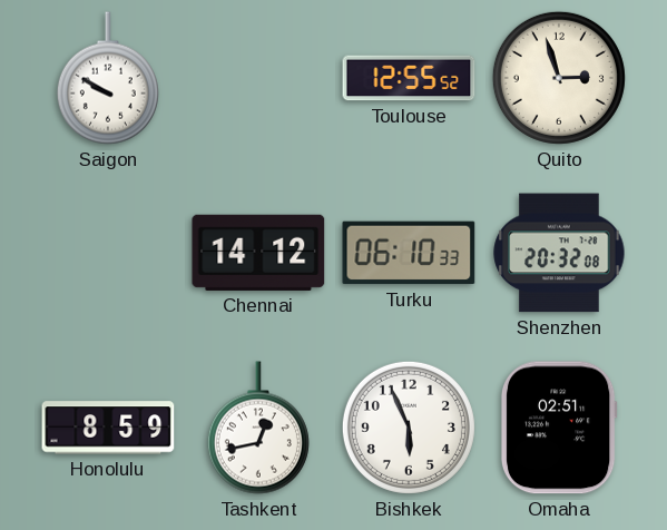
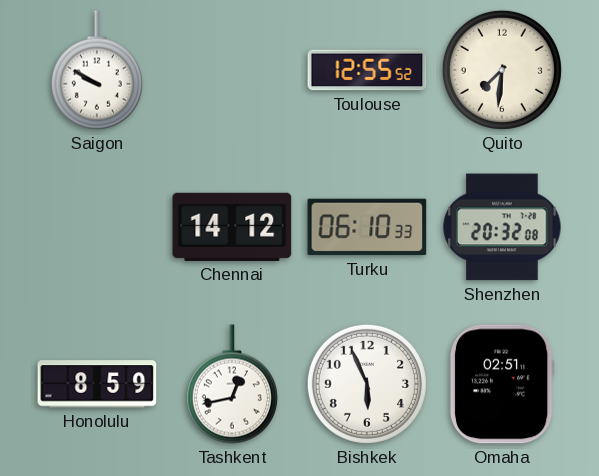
Quito: 2:57 -> 7:31 (502, 70)
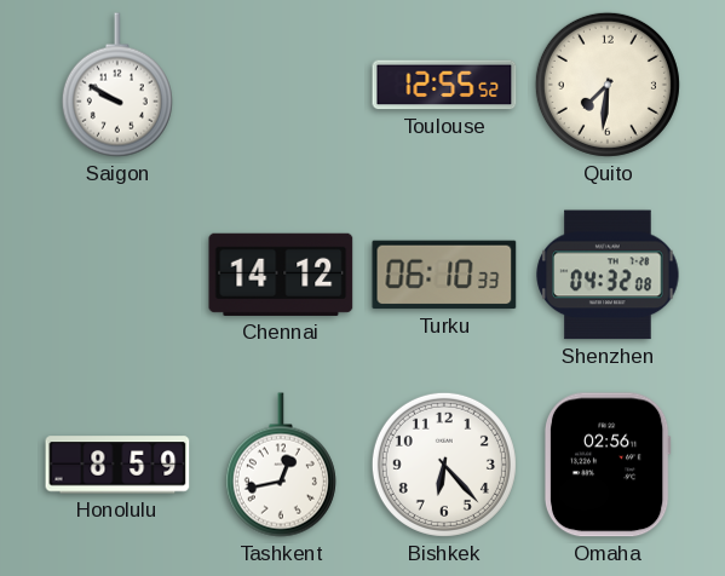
Shenzhen: 20:32 -> 04:32 (608, 275)
Bishkek: 5:56 -> 6:23 (444, 465)
Omaha: 02:51 -> 02:56 (608, 465)
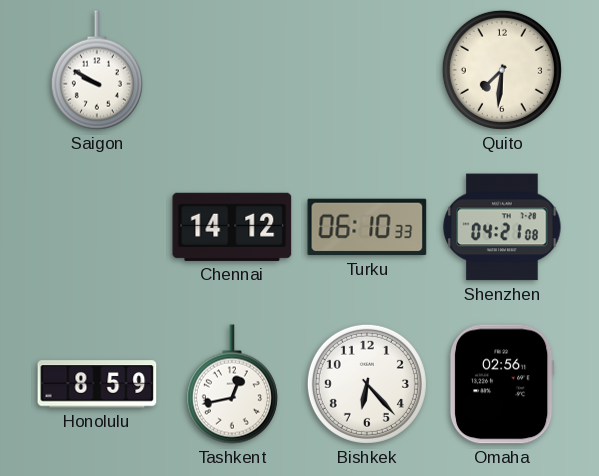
Toulouse: 12:55 -> none (444, 85)
Shenzhen: 04:32 -> 04:21 (502, 227)
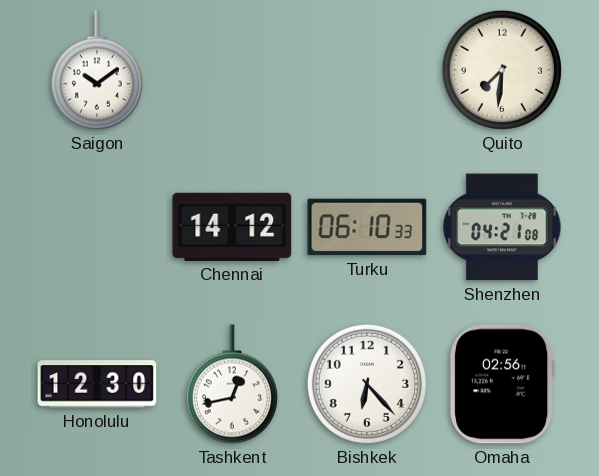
Saigon: 9:50 -> 10:09 (97, 70)
Honolulu: 8:59 -> 12:30 (97, 384)
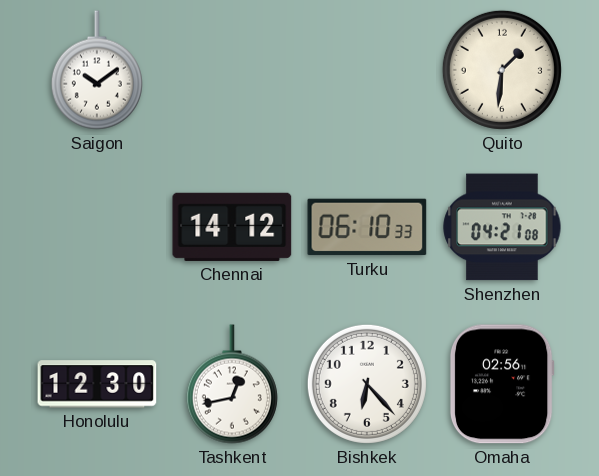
Quito: 7:31 -> 1:31 (502, 70)
